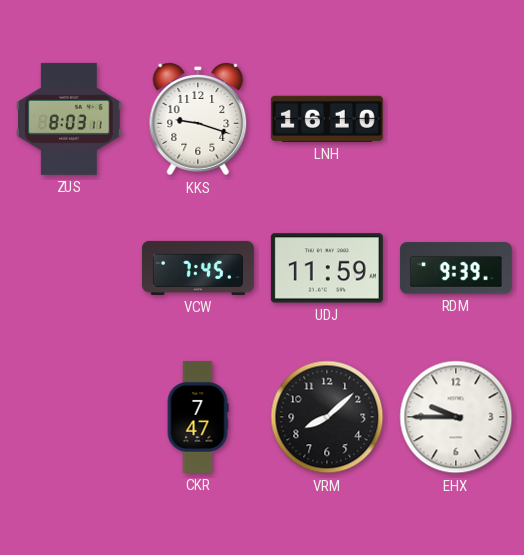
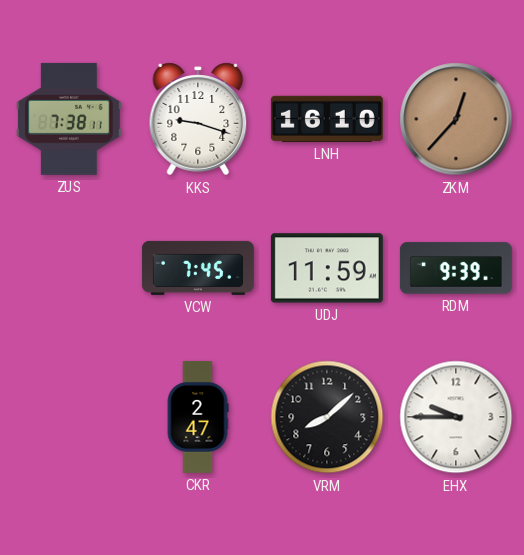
ZUS: 8:03 -> 7:38 (70, 119)
ZKM: none -> 12:37 (456, 119)
CKR: 7:47 -> 2:47 (198, 417)
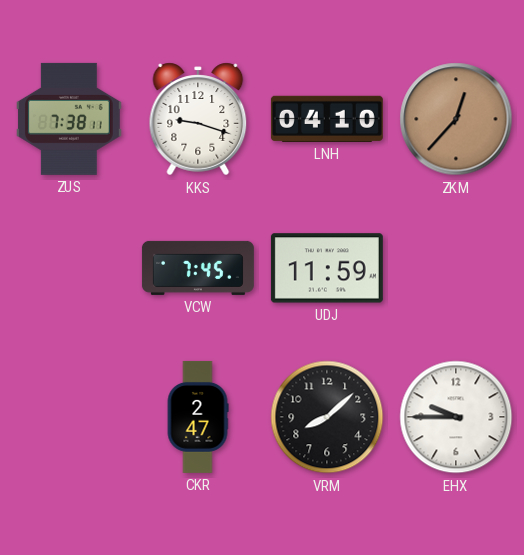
LNH: 16:10 -> 04:10 (327, 119)
RDM: 9:39 -> none (456, 268)
